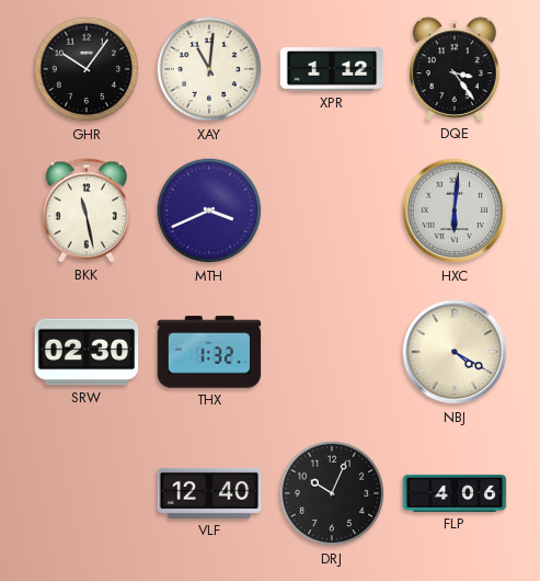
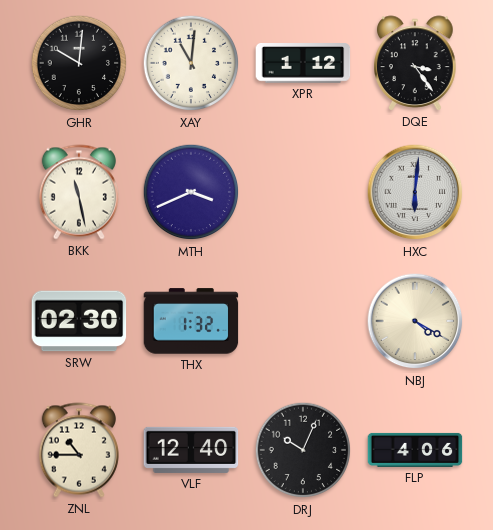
GHR: 10:06 -> 10:01 (79, 63)
ZNL: none -> 10:45 (79, 450)
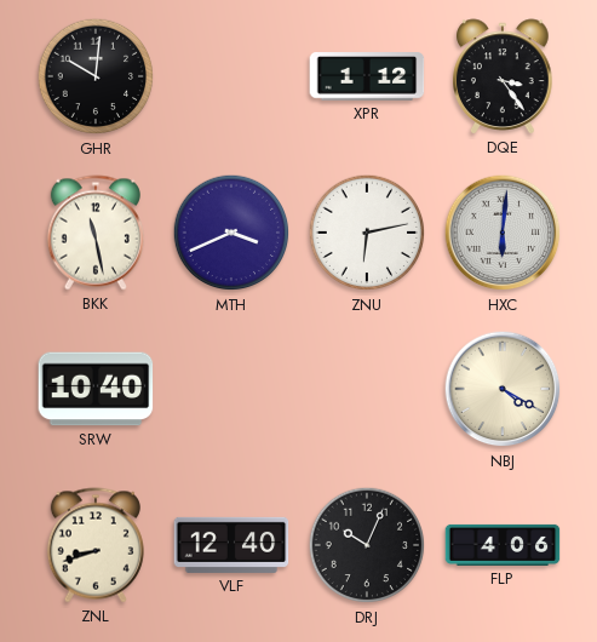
XAY: 11:01 -> none (191, 63)
ZNU: none -> 6:13 (367, 233)
SRW: 02:30 -> 10:40 (96, 389)
THX: 1:32 -> none (191, 321)
ZNL: 10:45 -> 8:42 (96, 545)
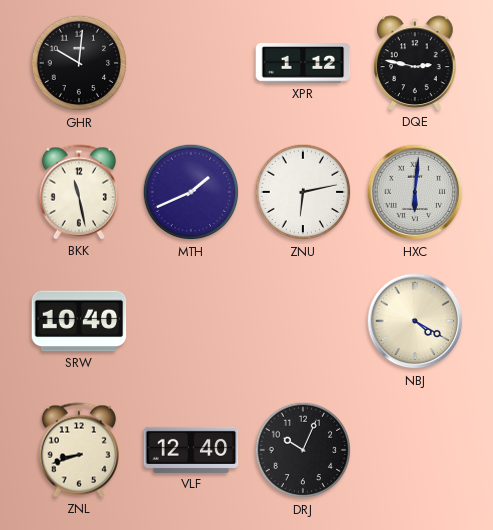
DQE: 3:24 -> 2:47 (415, 63)
MTH: 3:41 -> 1:41 (191, 192)
FLP: 4:06 -> none (503, 545)
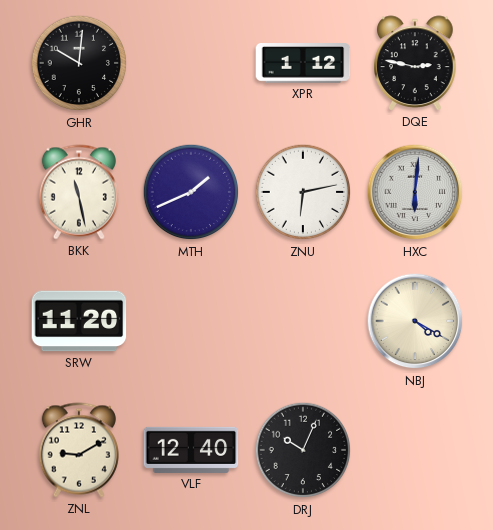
SRW: 10:40 -> 11:20 (79, 321)
ZNL: 8:42 -> 9:10 (79, 450)
